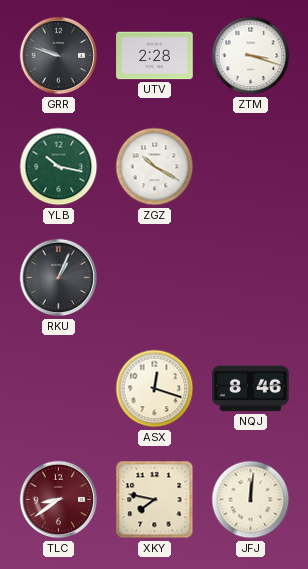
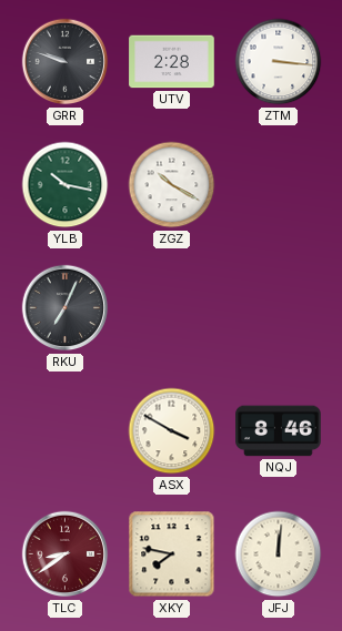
ZTM: 3:18 -> 3:16 (279, 62)
RKU: 1:04 -> 7:04 (66, 308)
ASX: 12:18 -> 3:50 (172, 431)
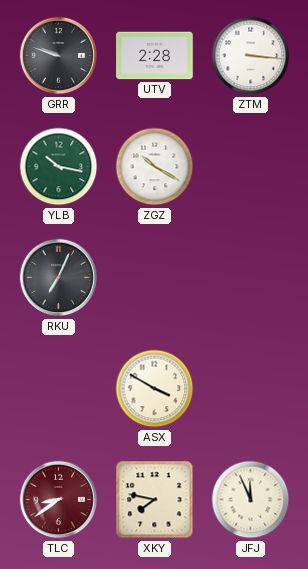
NQJ: 8:46 -> none (279, 431)
JFJ: 12:01 -> 11:56 (251, 500)
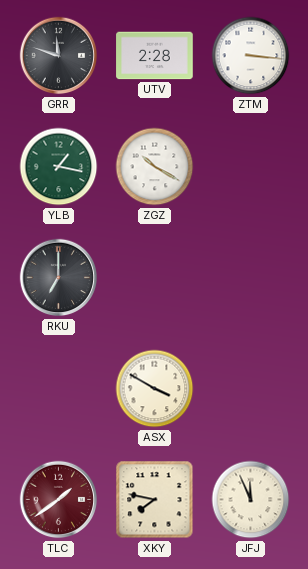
GRR: 9:48 -> 11:48 (59, 56)
YLB: 10:17 -> 1:17 (59, 167)
RKU: 7:04 -> 7:00 (59, 278)
TLC: 8:39 -> 1:39 (59, 500)
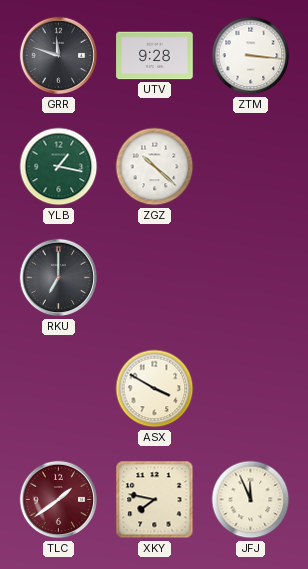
UTV: 2:28 -> 9:28 (155, 56)
ZGZ: 10:20 -> 10:22 (155, 167)
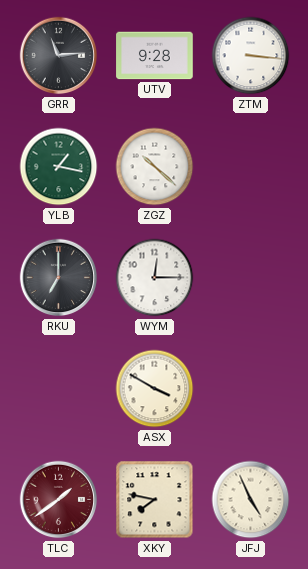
GRR: 11:48 -> 11:14 (59, 56)
WYM: none -> 12:15 (155, 278)
JFJ: 11:56 -> 4:56 (251, 500)
